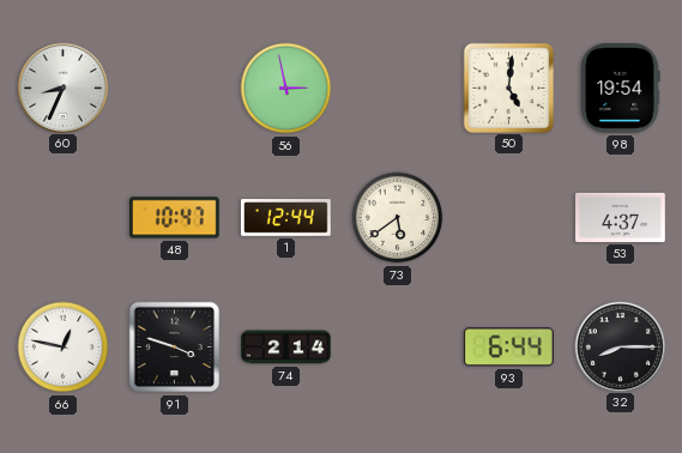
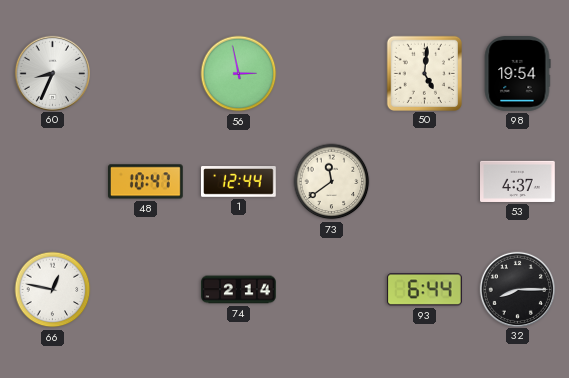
73: 5:39 -> 11:39 (332, 182)
91: 3:48 -> none (175, 348)
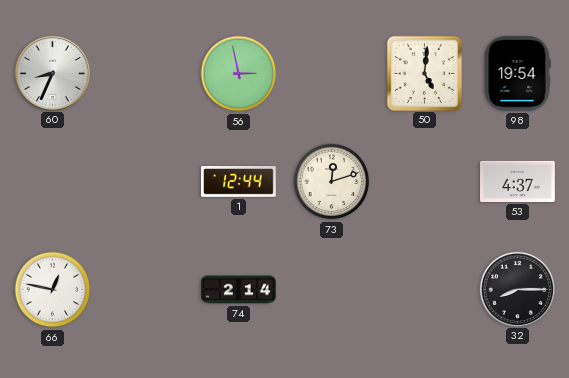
48: 10:47 -> none (146, 182)
73: 11:39 -> 12:12 (332, 182)
93: 6:44 -> none (424, 290)
